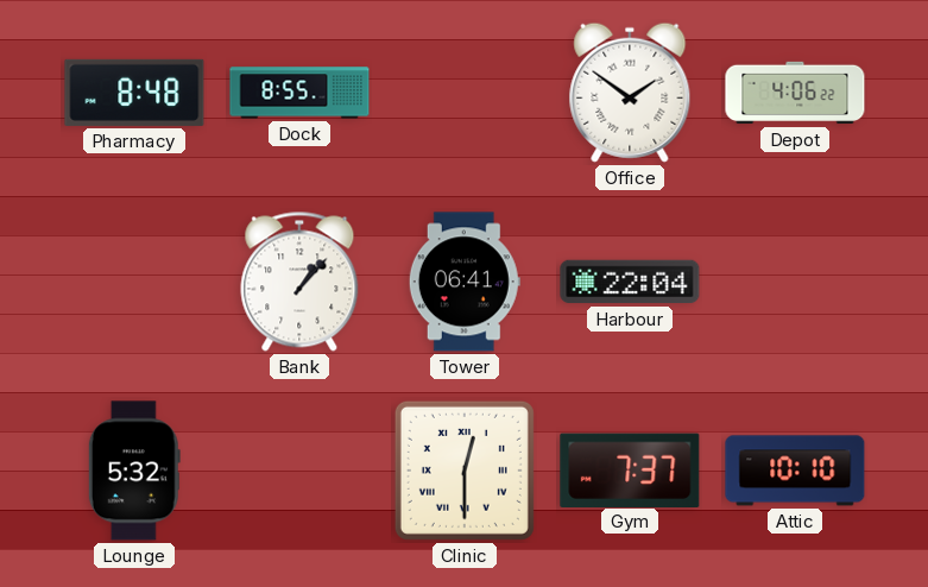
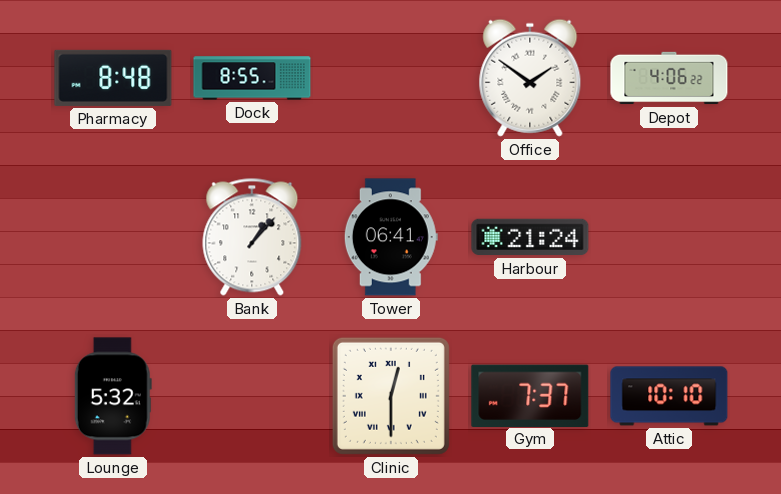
Harbour: 22:04 -> 21:24 (530, 237)
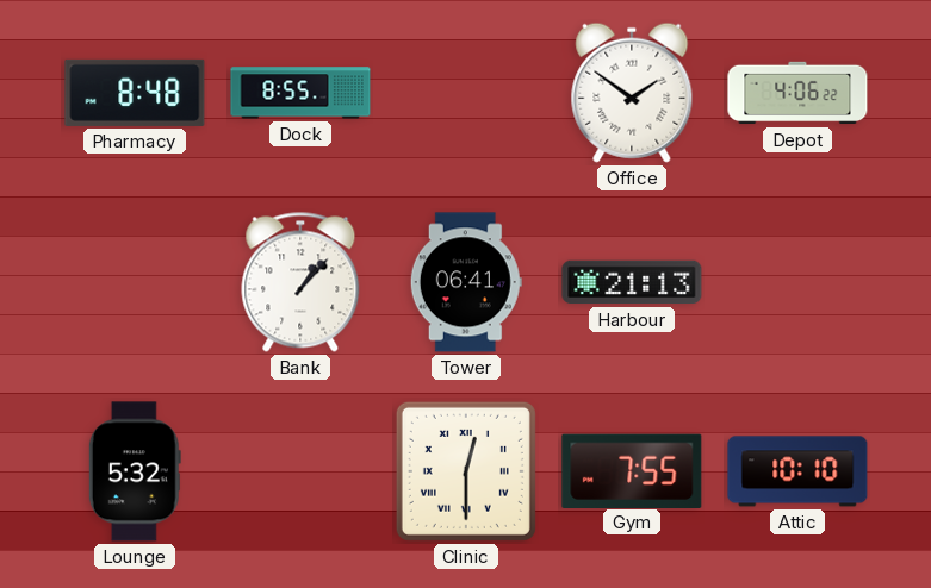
Harbour: 21:24 -> 21:13 (632, 282)
Gym: 7:37 -> 7:55 (632, 470)
